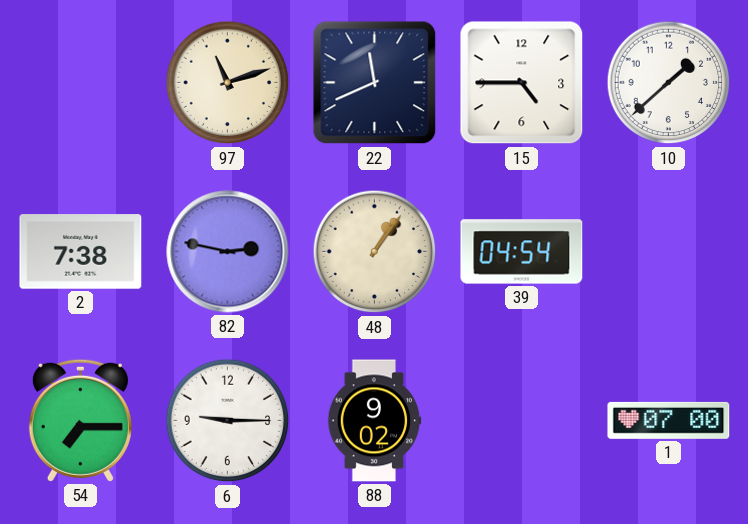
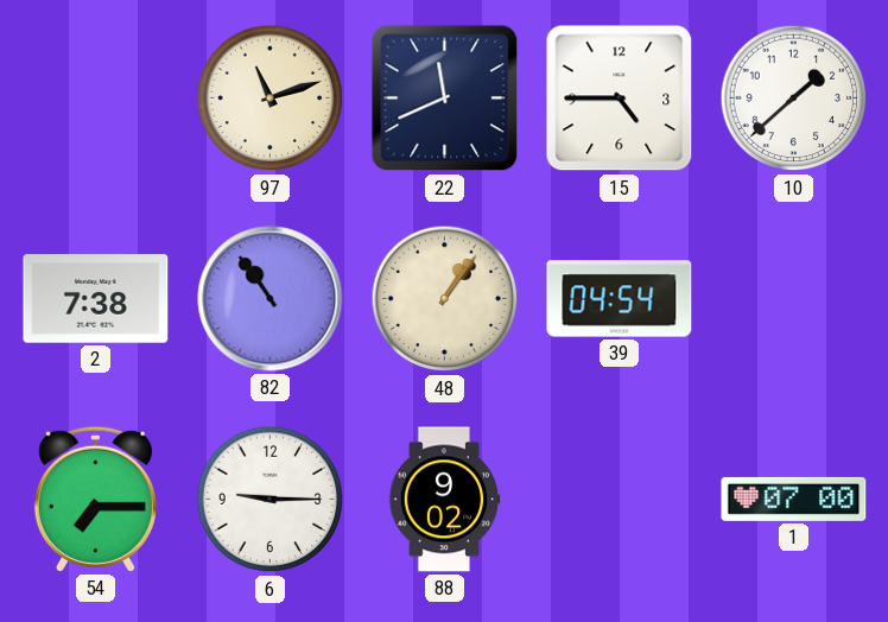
82: 2:47 -> 10:54 (271, 299)
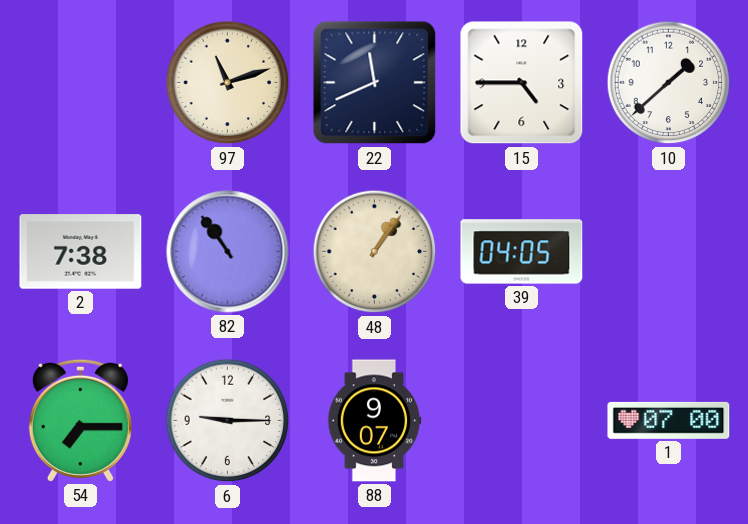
39: 04:54 -> 04:05 (522, 252)
88: 9:02 -> 9:07 (374, 421)
